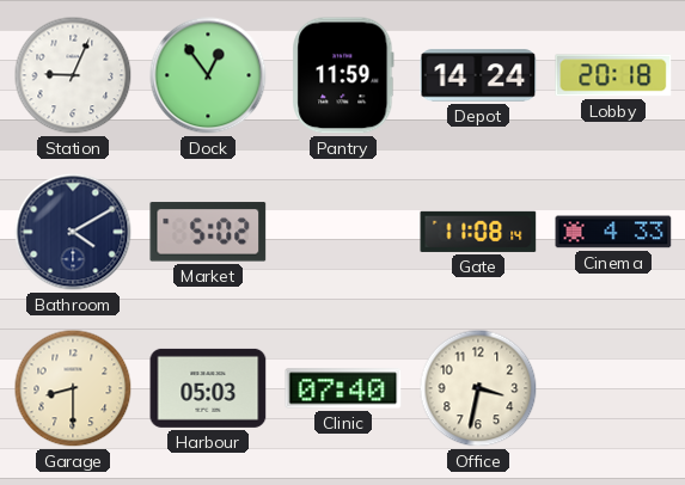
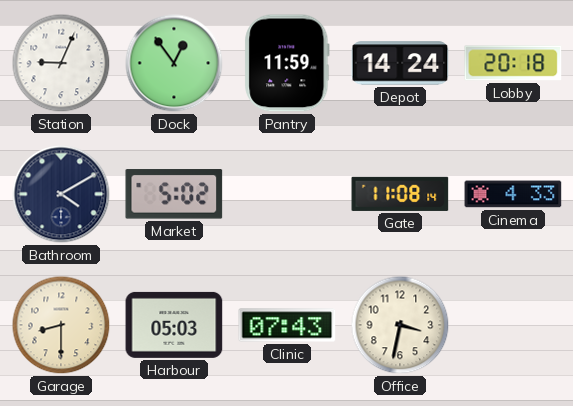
Clinic: 07:40 -> 07:43 (287, 325)
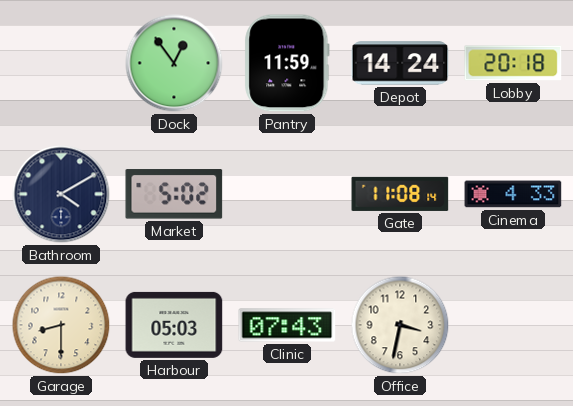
Station: 9:04 -> none (61, 63)
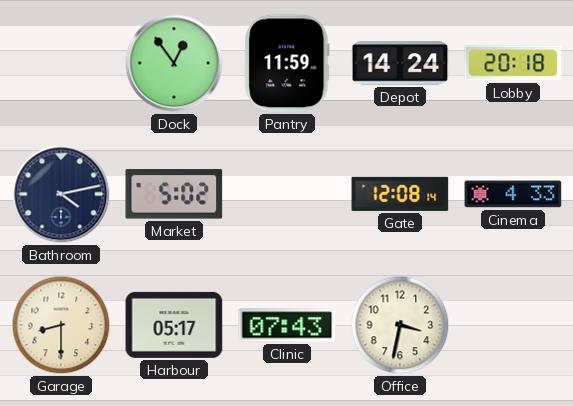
Bathroom: 4:10 -> 4:13 (61, 194)
Gate: 11:08 -> 12:08 (400, 194)
Harbour: 05:03 -> 05:17 (174, 325)
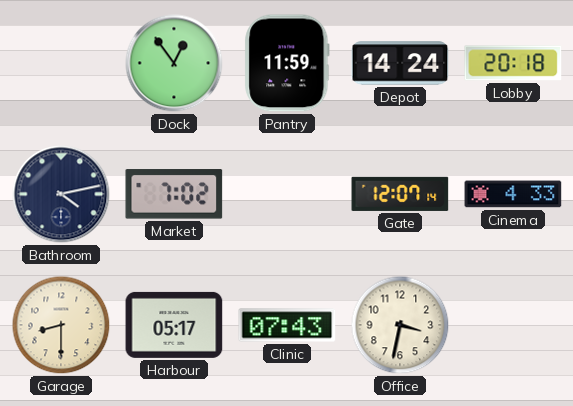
Market: 5:02 -> 7:02 (174, 194)
Gate: 12:08 -> 12:07 (400, 194)
